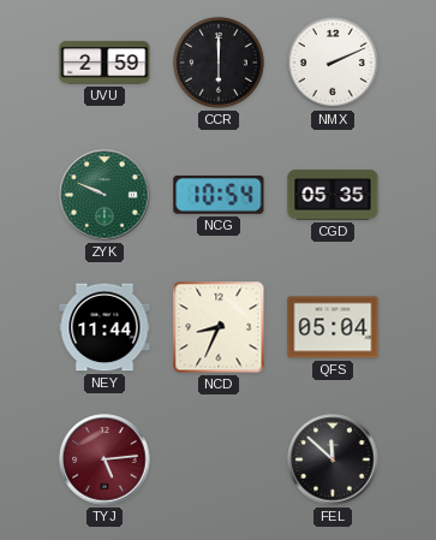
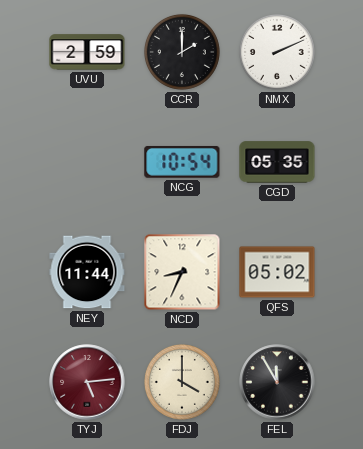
CCR: 6:00 -> 2:00 (182, 52)
ZYK: 9:49 -> none (104, 195)
QFS: 05:04 -> 05:02 (277, 272)
FDJ: none -> 4:00 (182, 382)
FEL: 11:52 -> 11:55 (277, 382)
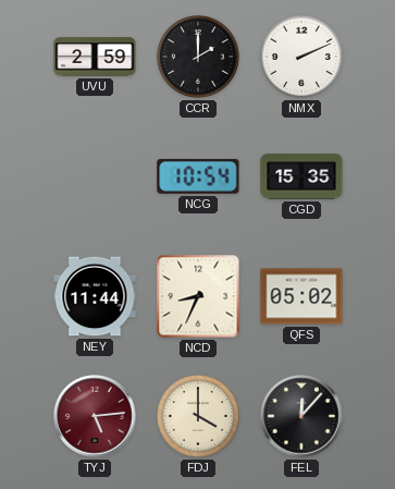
CGD: 05:35 -> 15:35 (301, 176)
FEL: 11:55 -> 12:07 (301, 416)
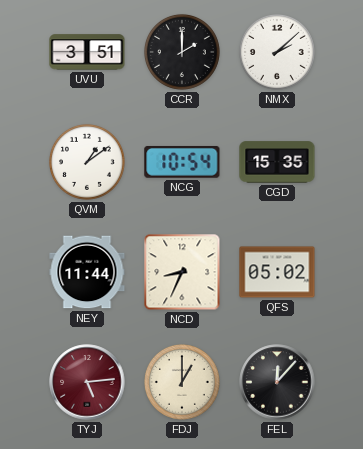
UVU: 2:59 -> 3:51 (87, 52)
NMX: 2:11 -> 2:08 (277, 52)
QVM: none -> 1:09 (87, 162)
FDJ: 4:00 -> 1:00 (182, 382)
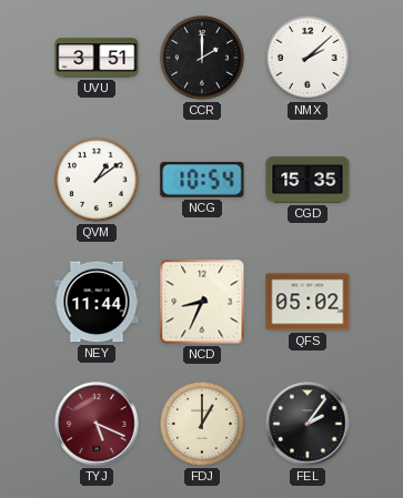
TYJ: 5:14 -> 5:19 (97, 424)
FEL: 12:07 -> 2:06 (308, 424)
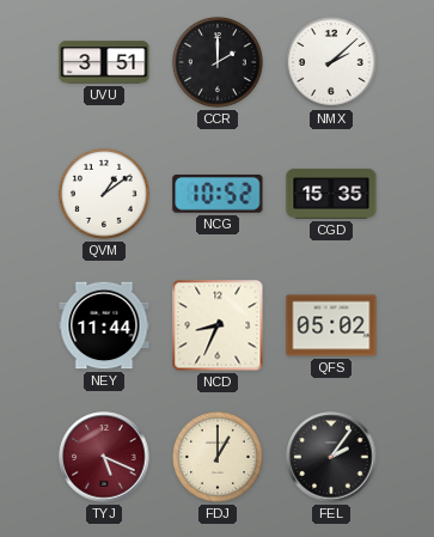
NCG: 10:54 -> 10:52 (218, 194)
